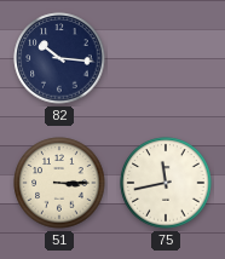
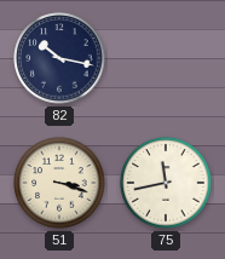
82: 10:16 -> 10:17 (59, 58)
51: 3:15 -> 3:18 (59, 183)
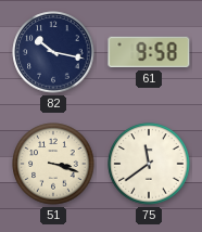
61: none -> 9:58 (149, 52)
75: 11:43 -> 11:39 (149, 164)
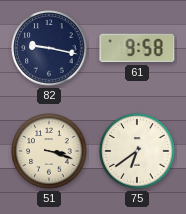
82: 10:17 -> 9:17 (49, 48)
75: 11:39 -> 6:39 (137, 151)
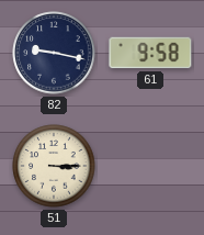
51: 3:18 -> 3:15 (54, 166)
75: 6:39 -> none (137, 151)
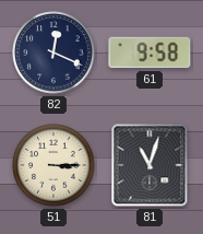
82: 9:17 -> 12:19 (53, 52)
81: none -> 11:03 (150, 165)
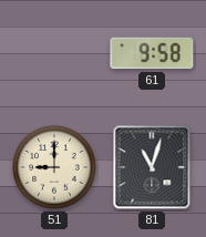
82: 12:19 -> none (53, 52)
51: 3:15 -> 9:00 (54, 167)
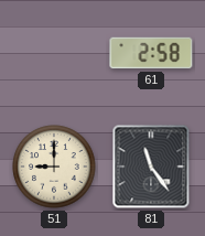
61: 9:58 -> 2:58 (151, 53)
81: 11:03 -> 11:24 (151, 167)
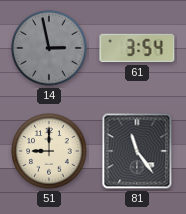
14: none -> 2:58 (49, 48)
61: 2:58 -> 3:54 (137, 48)
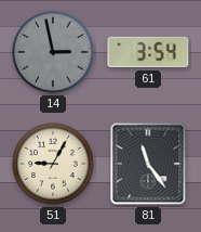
51: 9:00 -> 9:05 (53, 164)
